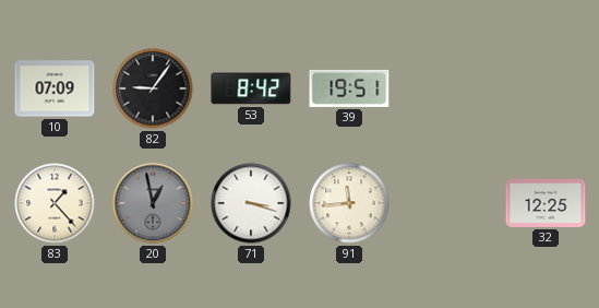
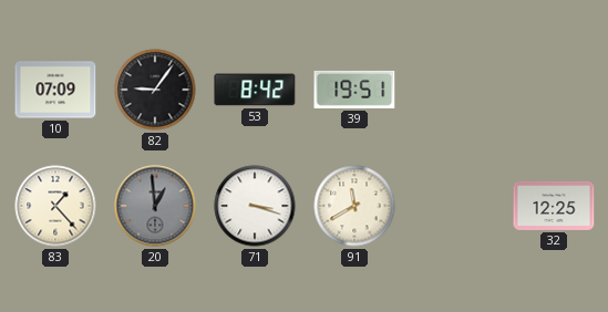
20: 12:58 -> 12:59 (155, 206)
91: 11:44 -> 11:40 (354, 206)
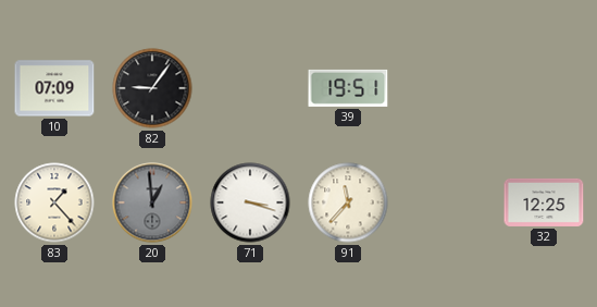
53: 8:42 -> none (255, 90)
91: 11:40 -> 11:37 (348, 202)
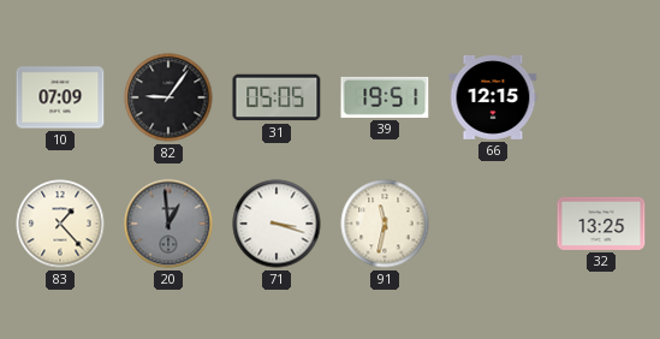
31: none -> 05:05 (277, 97)
66: none -> 12:15 (493, 97)
91: 11:37 -> 11:32 (385, 224)
32: 12:25 -> 13:25 (601, 224)
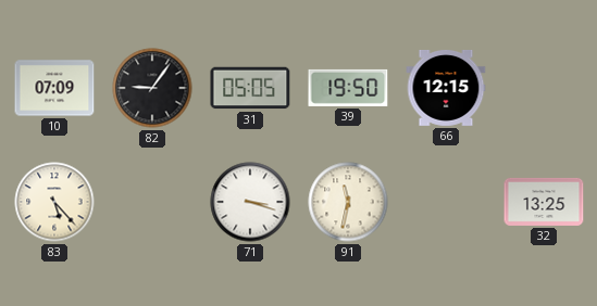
39: 19:51 -> 19:50 (348, 88)
83: 1:23 -> 5:23 (54, 202)
20: 12:59 -> none (168, 224)
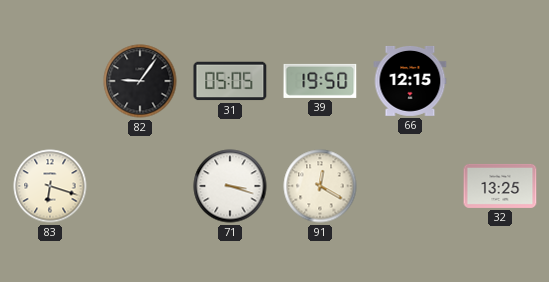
10: 07:09 -> none (54, 88)
83: 5:23 -> 6:18 (50, 186)
91: 11:32 -> 12:20 (320, 186)
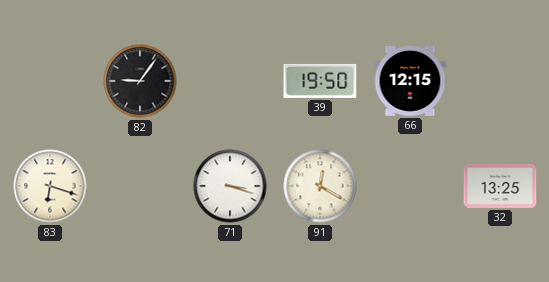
31: 05:05 -> none (230, 81)
